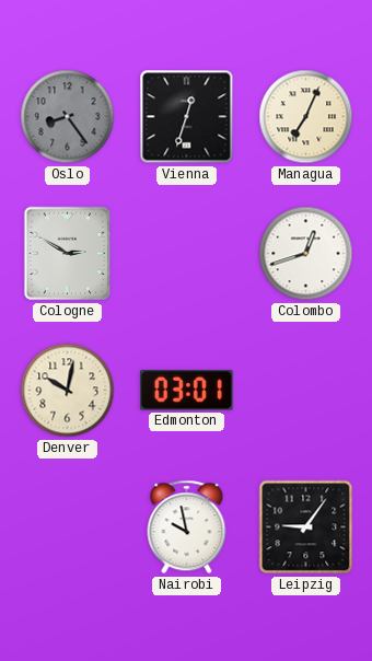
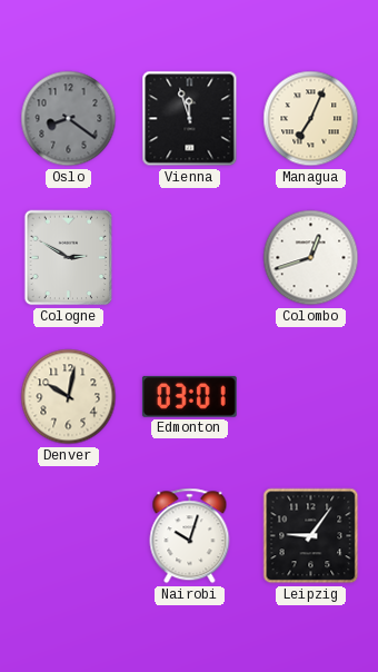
Oslo: 8:24 -> 8:21 (69, 119)
Vienna: 12:33 -> 11:57 (190, 119)
Nairobi: 9:58 -> 10:03 (190, 536)
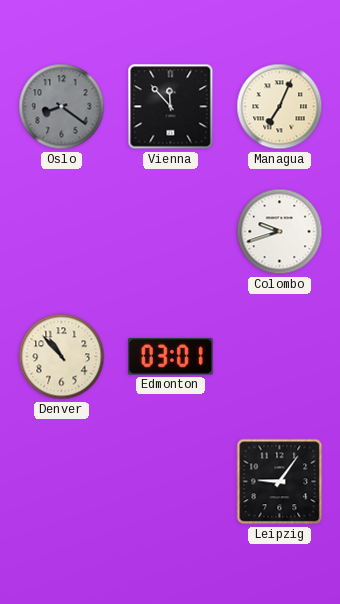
Vienna: 11:57 -> 11:53 (171, 107)
Cologne: 2:50 -> none (69, 258)
Colombo: 12:42 -> 9:42 (280, 232)
Denver: 10:02 -> 10:53 (62, 357)
Nairobi: 10:03 -> none (190, 536)
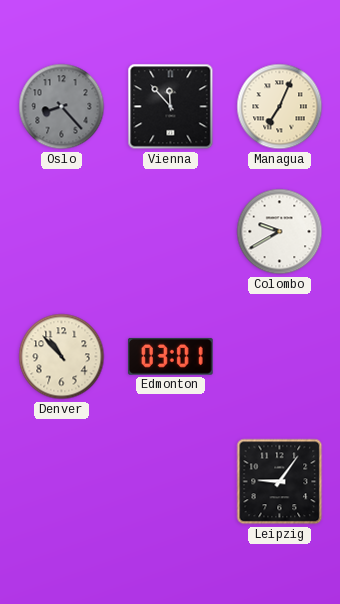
Oslo: 8:21 -> 8:23 (62, 107)
Colombo: 9:42 -> 9:40 (280, 232)
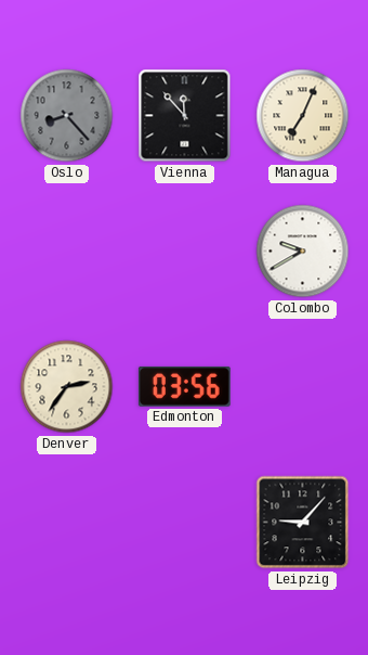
Denver: 10:53 -> 2:36 (67, 387)
Edmonton: 03:01 -> 03:56 (184, 386)
Leipzig: 9:06 -> 9:07 (303, 523)
